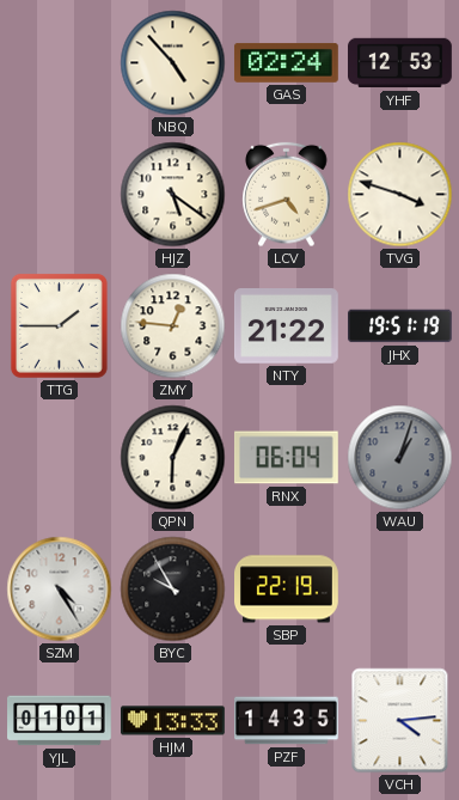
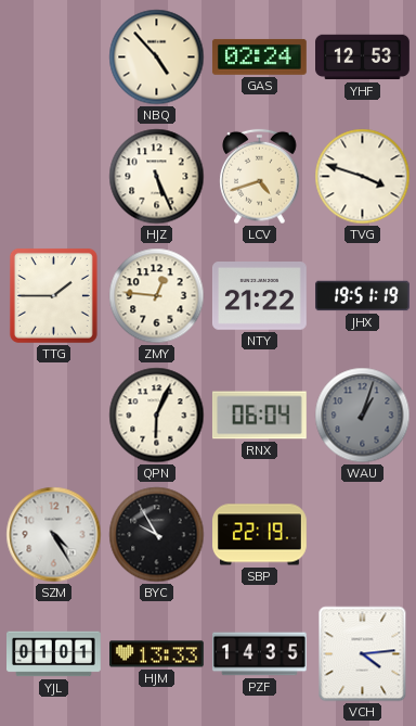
HJZ: 5:21 -> 5:26 (157, 177)
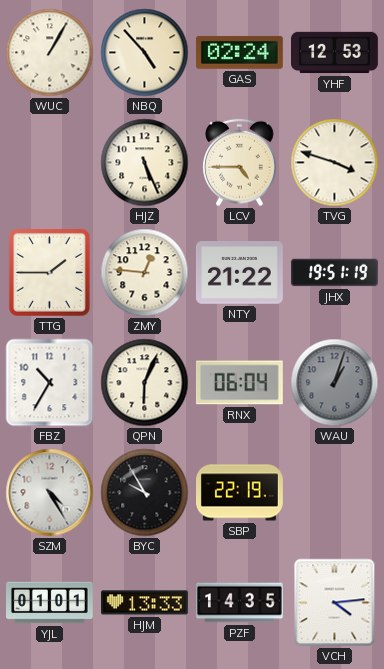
WUC: none -> 1:05 (50, 53)
LCV: 4:42 -> 4:45 (240, 163)
FBZ: none -> 10:35 (50, 383)
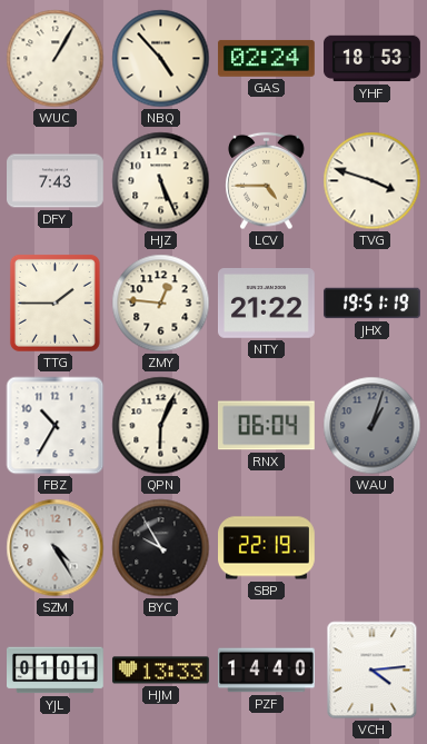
YHF: 12:53 -> 18:53 (373, 59)
DFY: none -> 7:43 (56, 181)
PZF: 14:35 -> 14:40 (267, 671)
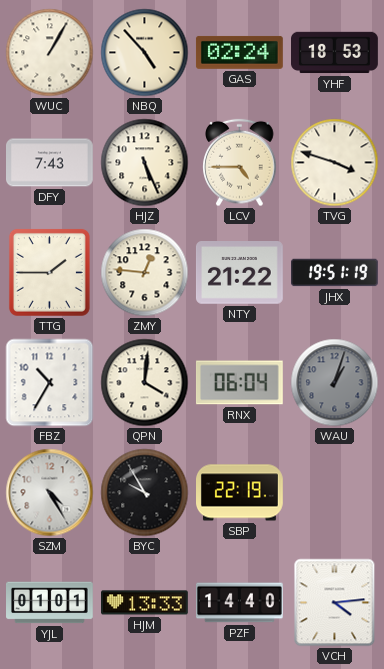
QPN: 6:04 -> 4:01 (145, 383)
